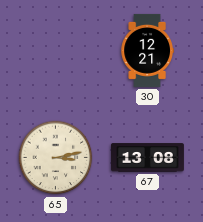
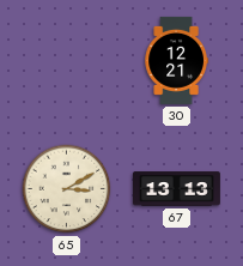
65: 3:13 -> 3:10 (67, 189)
67: 13:08 -> 13:13 (176, 189)
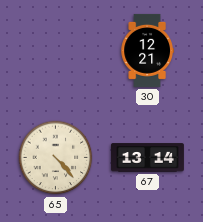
65: 3:10 -> 4:23 (56, 158)
67: 13:13 -> 13:14 (147, 158)
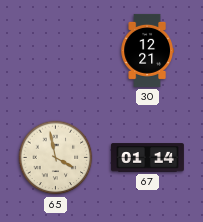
65: 4:23 -> 3:58 (56, 158)
67: 13:14 -> 01:14 (147, 158)
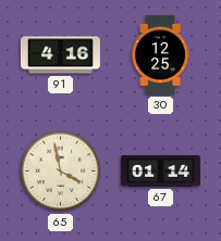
91: none -> 4:16 (60, 55)
30: 12:21 -> 12:25 (160, 54)
